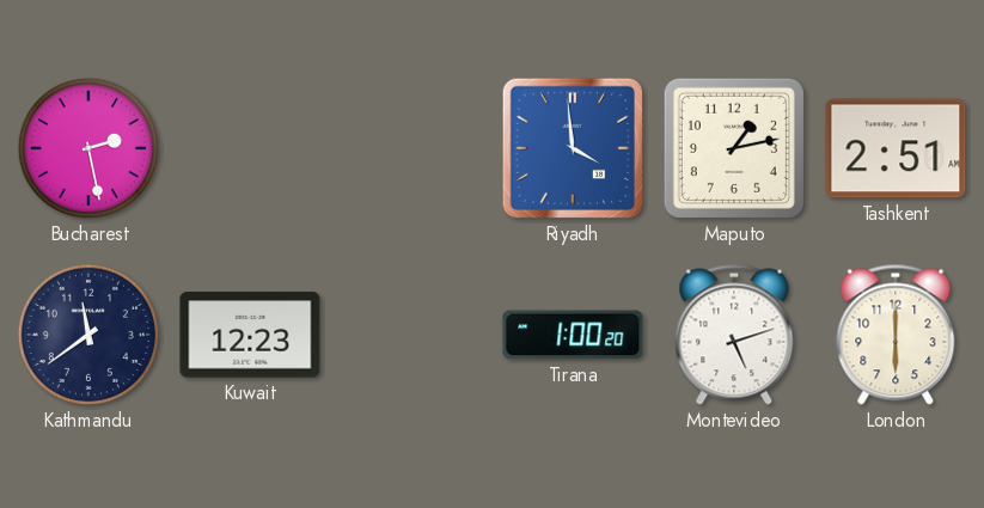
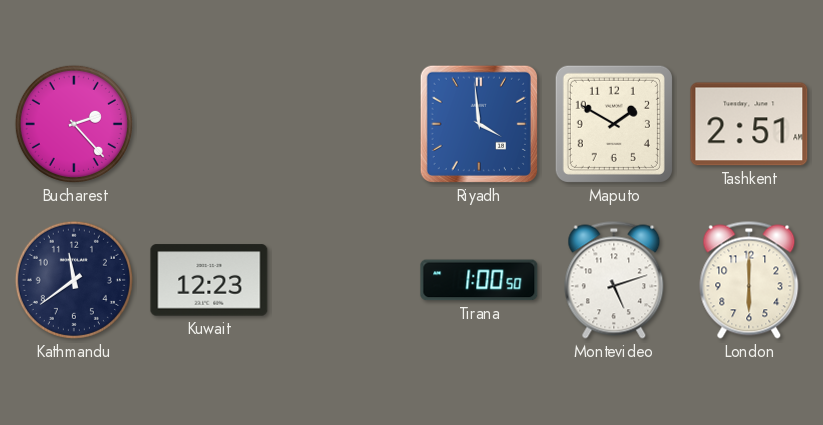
Bucharest: 2:28 -> 2:23 (74, 124)
Maputo: 1:13 -> 1:50 (614, 124)
Tirana: 1:00:20 -> 1:00:50 (479, 280)
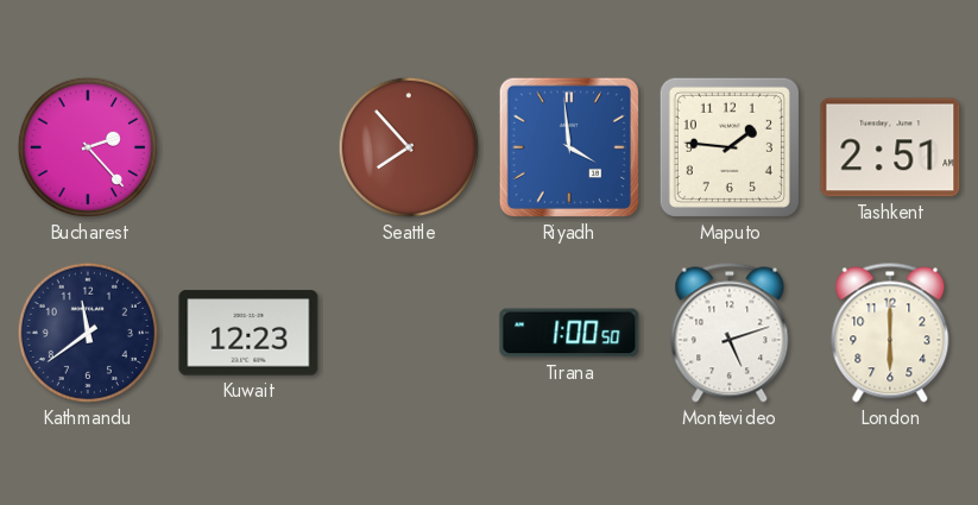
Seattle: none -> 7:53 (409, 147)
Maputo: 1:50 -> 1:46 (730, 147)
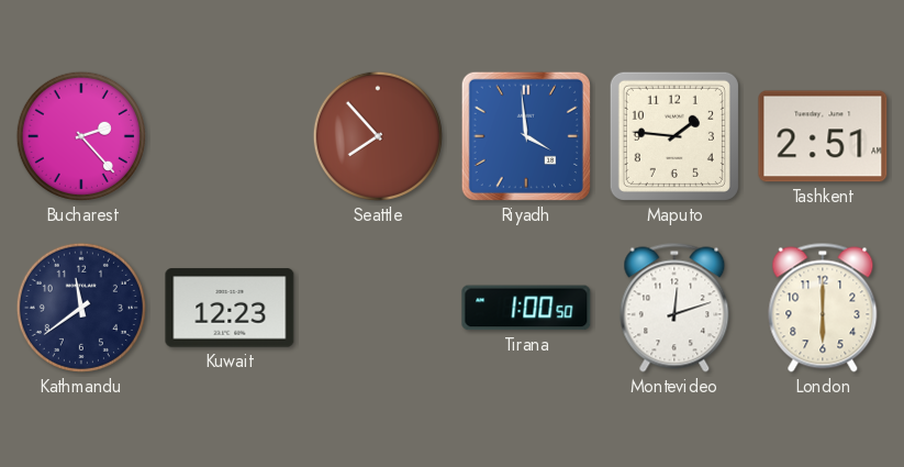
Montevideo: 5:12 -> 12:12 (674, 308)
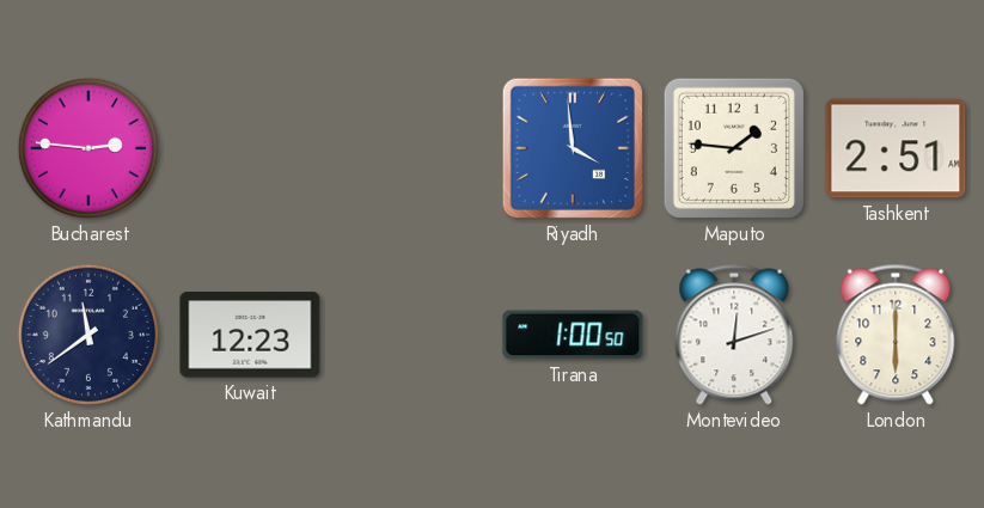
Bucharest: 2:23 -> 2:46 (88, 148)
Seattle: 7:53 -> none (378, 136)
